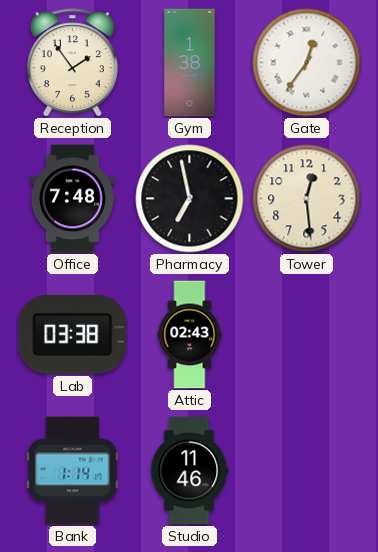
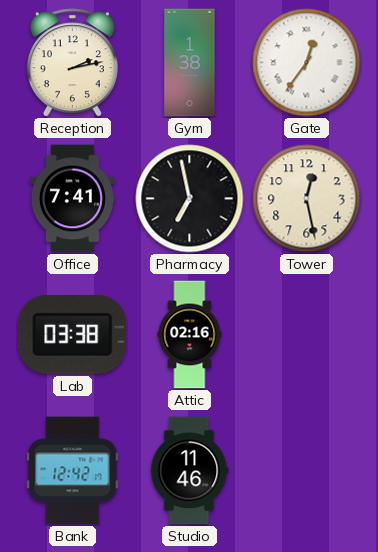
Reception: 1:54 -> 2:13 (72, 63)
Office: 7:48 -> 7:41 (72, 199)
Tower: 12:29 -> 12:28 (307, 199)
Attic: 02:43 -> 02:16 (190, 335)
Bank: 1:14 -> 12:42 (73, 471)
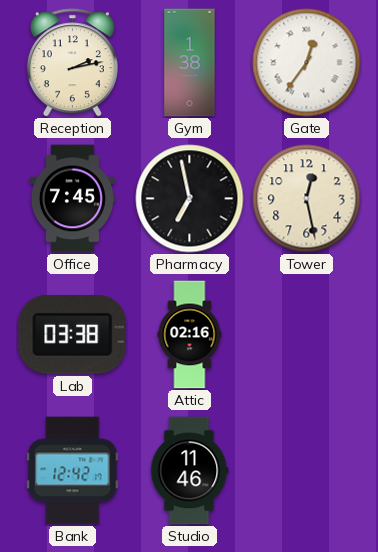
Office: 7:41 -> 7:45 (72, 199)
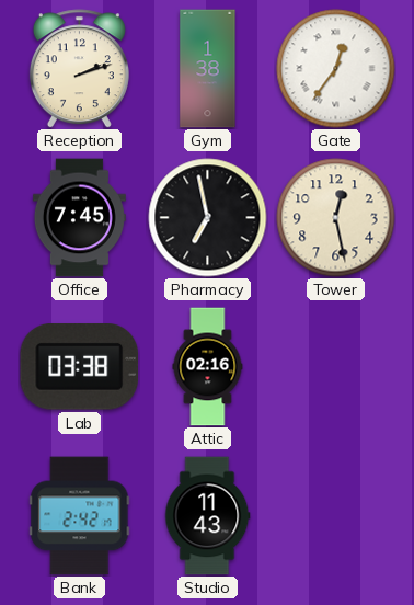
Reception: 2:13 -> 2:12 (79, 69)
Bank: 12:42 -> 2:42 (80, 516)
Studio: 11:46 -> 11:43 (208, 516)
